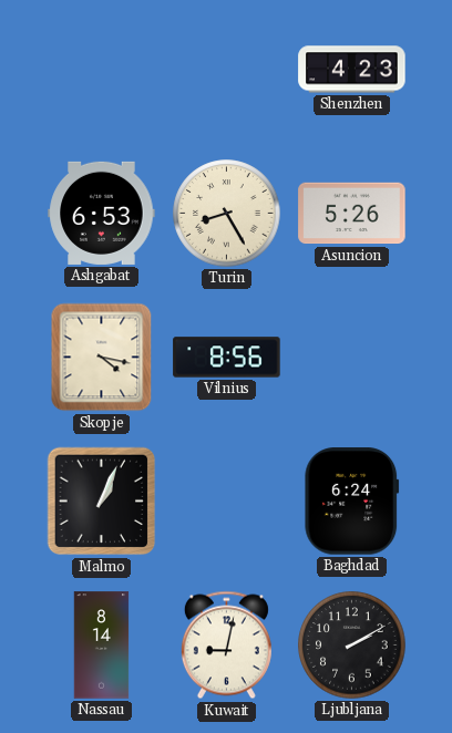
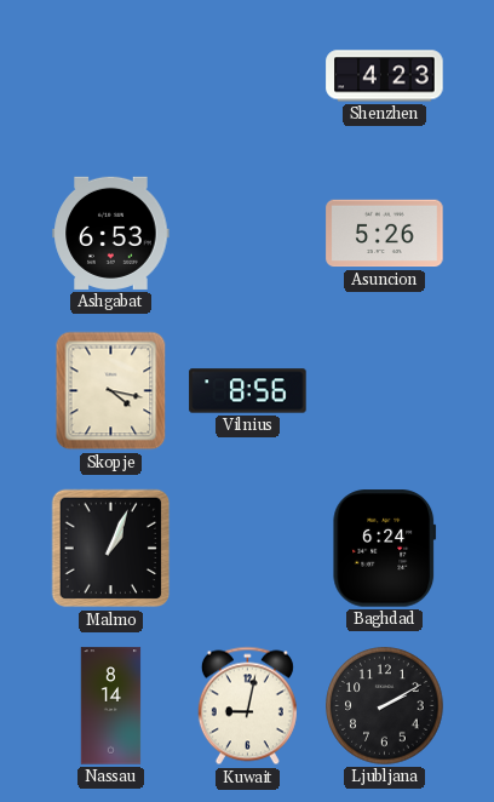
Turin: 8:25 -> none (227, 214)
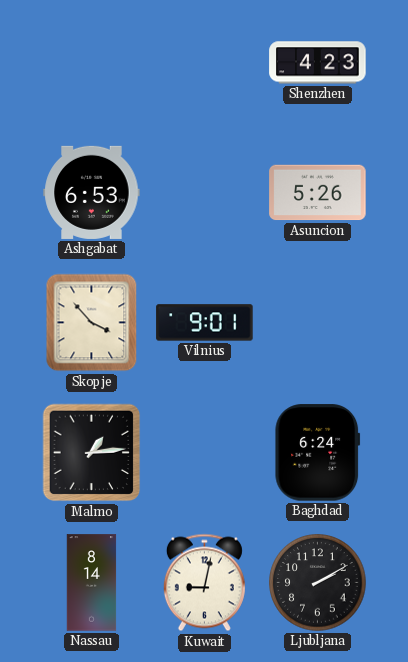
Skopje: 4:17 -> 3:53 (92, 323)
Vilnius: 8:56 -> 9:01 (205, 323)
Malmo: 1:04 -> 1:14 (92, 453)
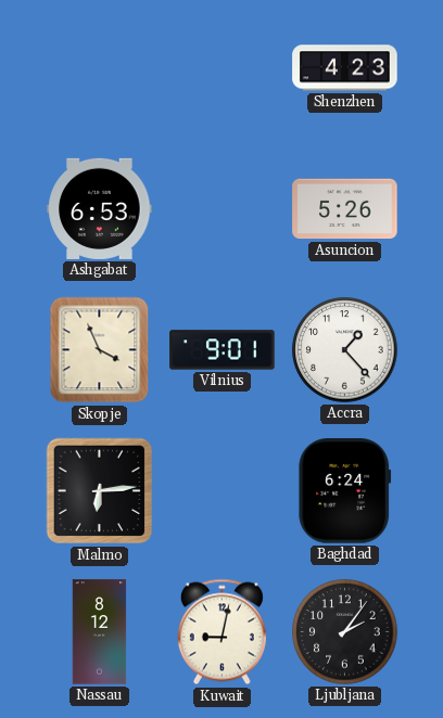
Skopje: 3:53 -> 3:56 (100, 350)
Accra: none -> 1:23 (345, 350)
Malmo: 1:14 -> 6:14 (100, 491)
Nassau: 8:14 -> 8:12 (100, 632)
Ljubljana: 2:10 -> 2:06 (345, 632)
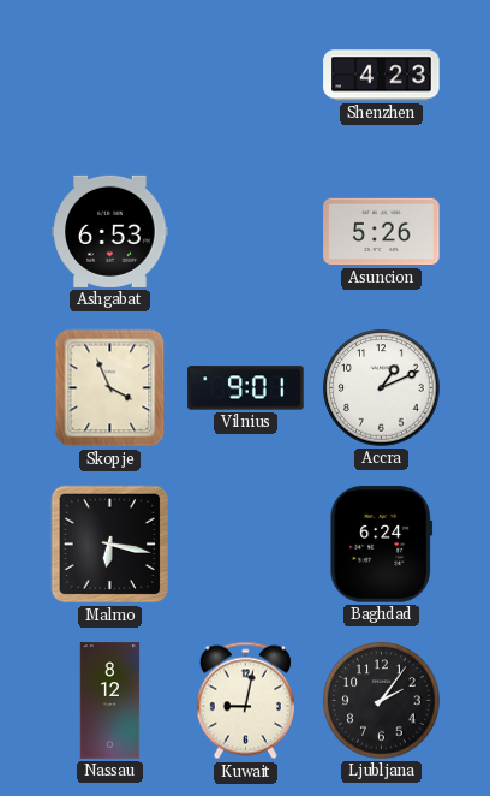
Accra: 1:23 -> 1:11 (382, 388)
Malmo: 6:14 -> 6:17 (110, 545)
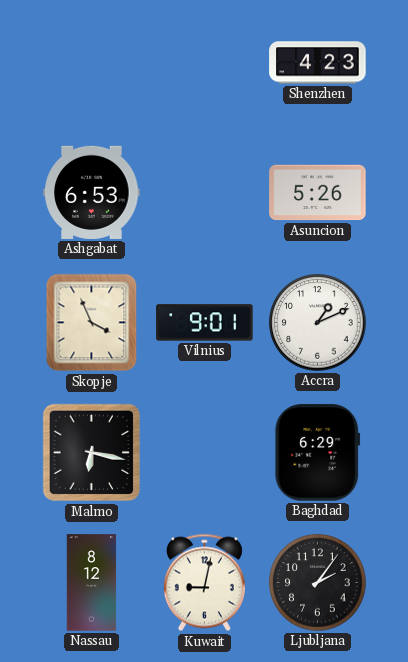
Baghdad: 6:24 -> 6:29 (318, 453)
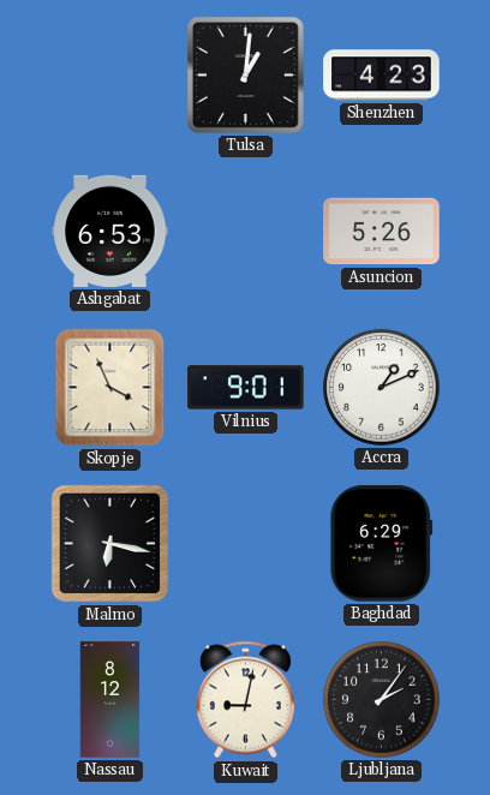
Tulsa: none -> 1:01 (245, 74)
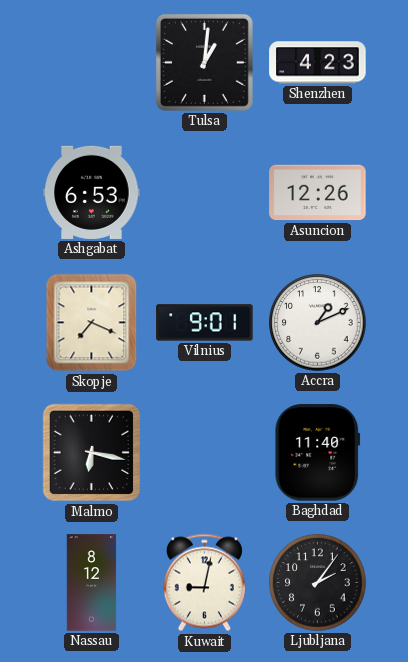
Asuncion: 5:26 -> 12:26 (318, 193)
Skopje: 3:56 -> 7:19 (92, 323)
Baghdad: 6:29 -> 11:40 (318, 453)
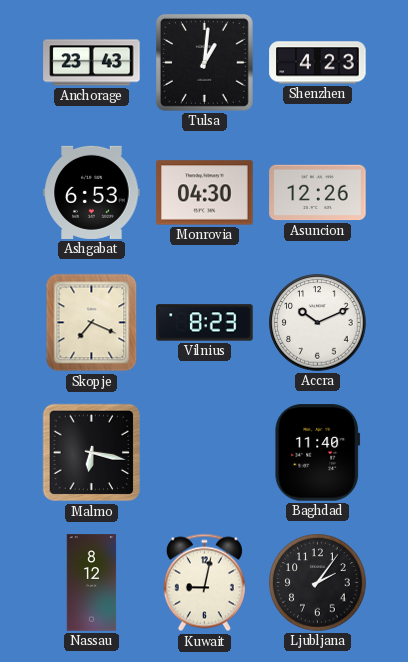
Anchorage: none -> 23:43 (92, 63)
Monrovia: none -> 04:30 (205, 193)
Vilnius: 9:01 -> 8:23 (205, 323)
Accra: 1:11 -> 10:11 (318, 323)
